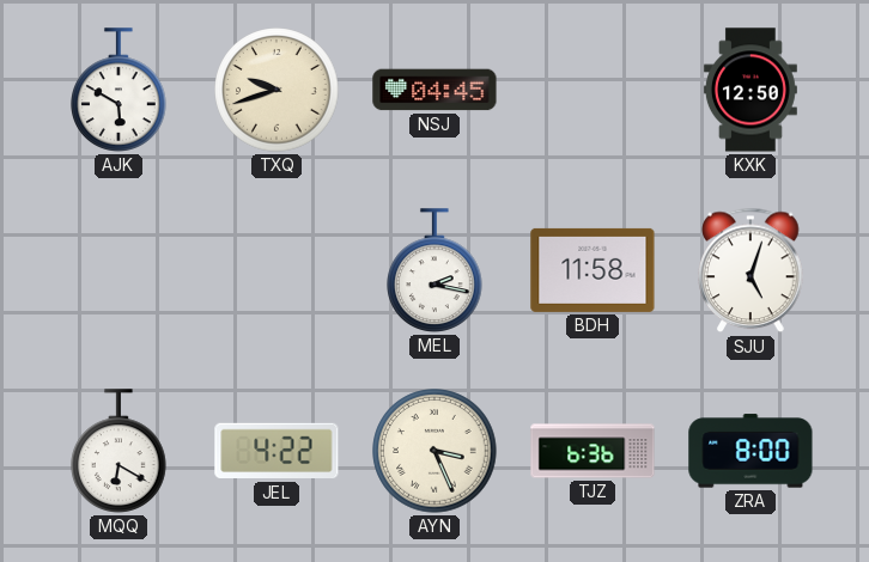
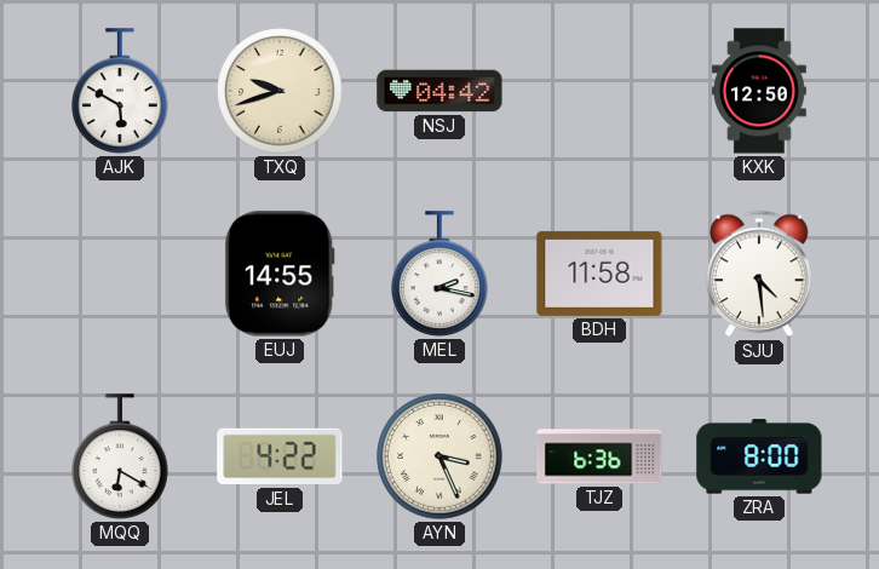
NSJ: 04:45 -> 04:42 (439, 91)
EUJ: none -> 14:55 (280, 274)
SJU: 5:03 -> 4:29 (759, 274)
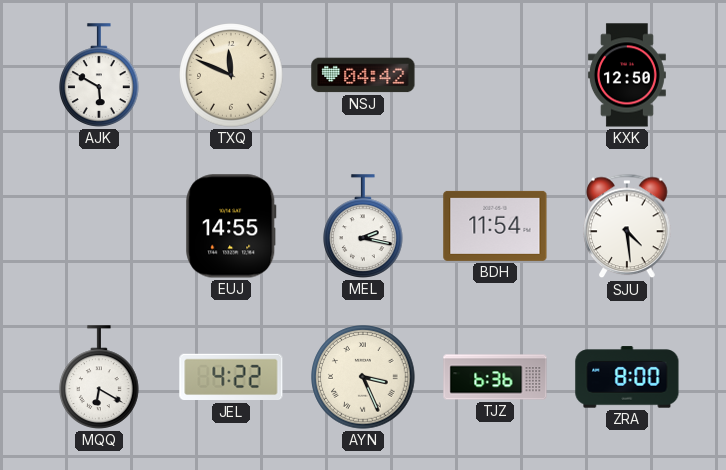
TXQ: 9:42 -> 11:49 (231, 75)
BDH: 11:58 -> 11:54 (495, 226)
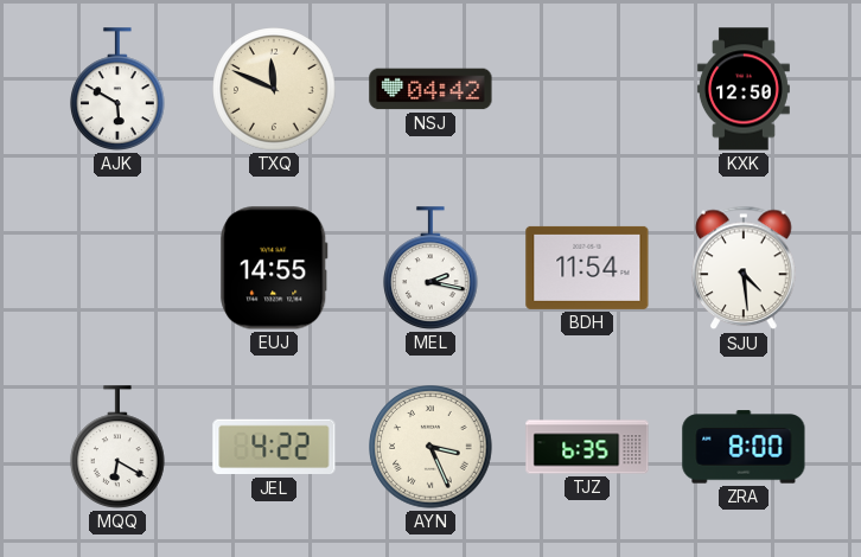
TJZ: 6:36 -> 6:35 (587, 447)
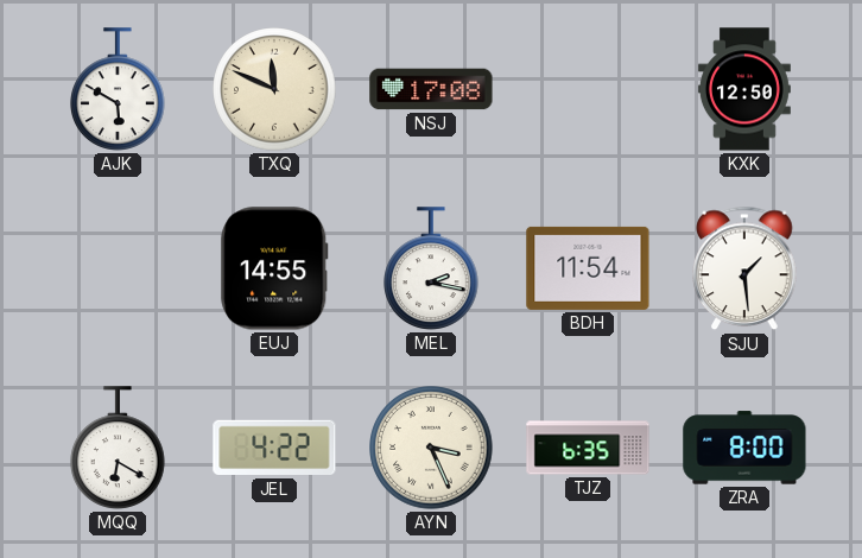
NSJ: 04:42 -> 17:08 (431, 89)
SJU: 4:29 -> 1:29 (744, 268)
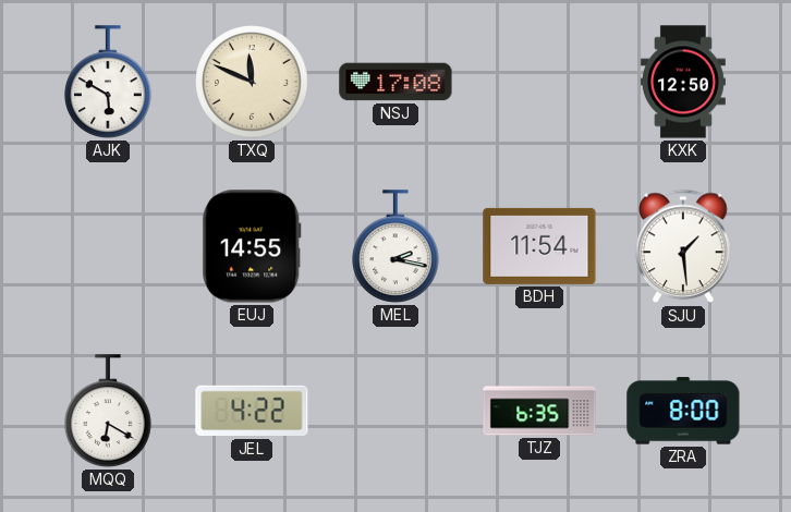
AYN: 3:26 -> none (431, 448)
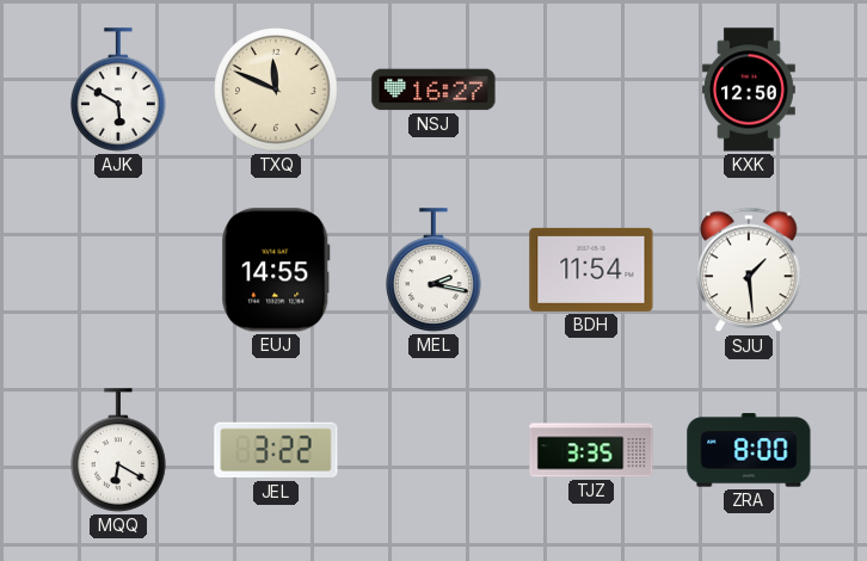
NSJ: 17:08 -> 16:27 (433, 90)
JEL: 4:22 -> 3:22 (276, 450)
TJZ: 6:35 -> 3:35 (591, 450)
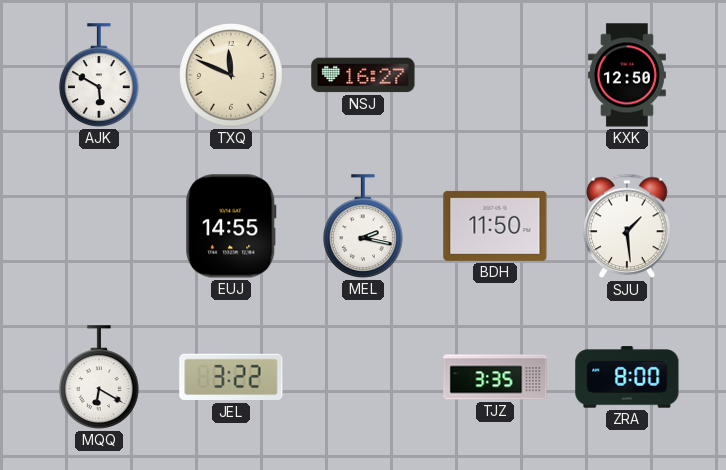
BDH: 11:54 -> 11:50 (495, 226)
